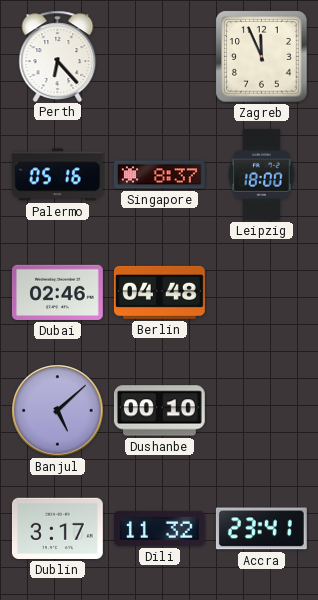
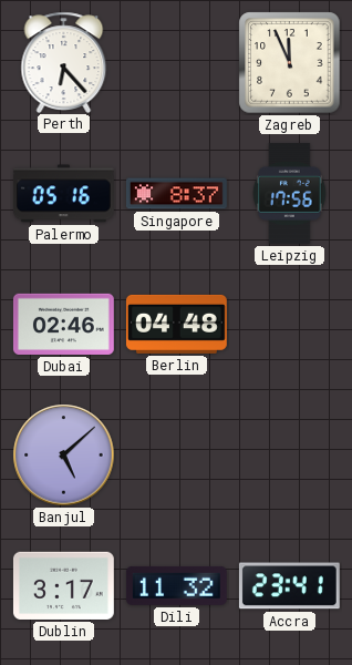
Leipzig: 18:00 -> 17:56 (290, 193)
Dushanbe: 00:10 -> none (159, 411)
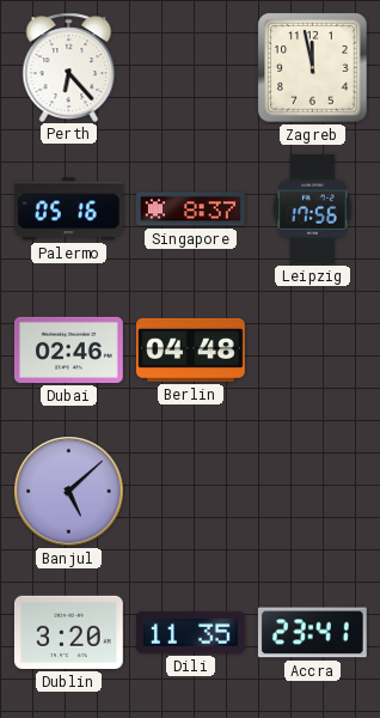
Zagreb: 11:56 -> 11:58 (313, 68)
Dublin: 3:17 -> 3:20 (68, 632)
Dili: 11:32 -> 11:35 (190, 632)
